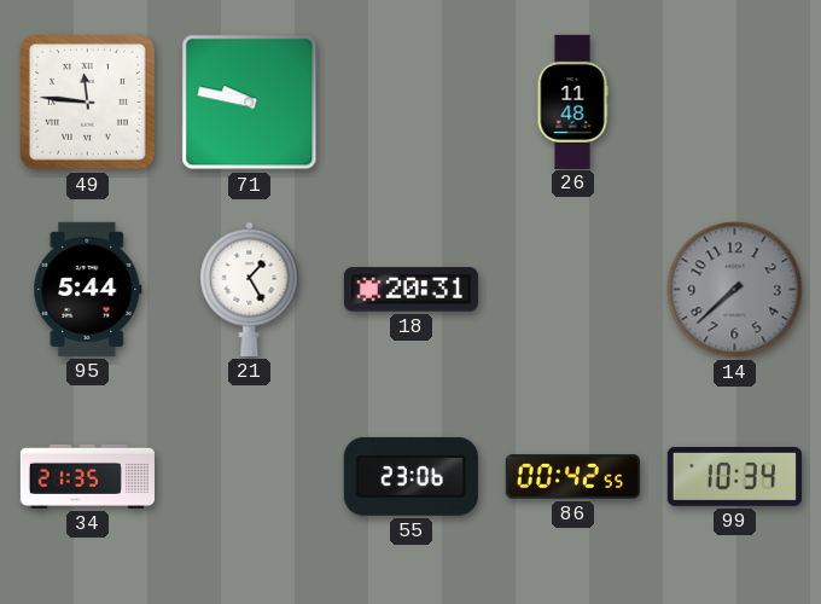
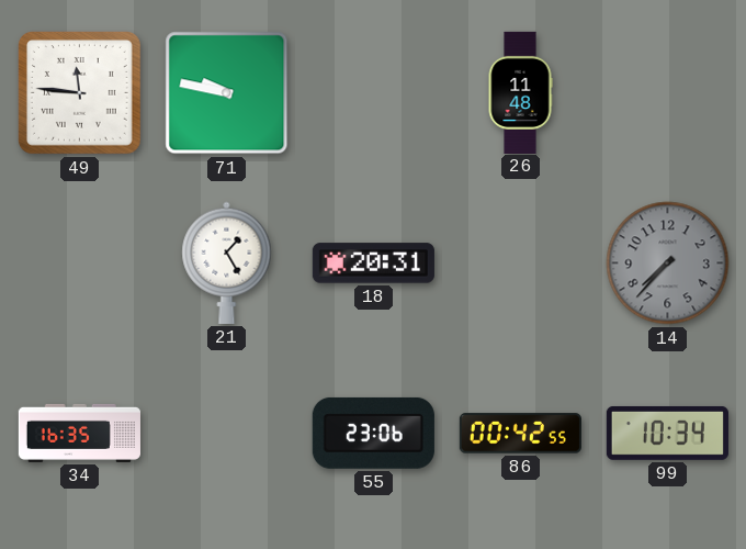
95: 5:44 -> none (88, 289)
14: 7:38 -> 7:37 (668, 264)
34: 21:35 -> 16:35 (79, 433)
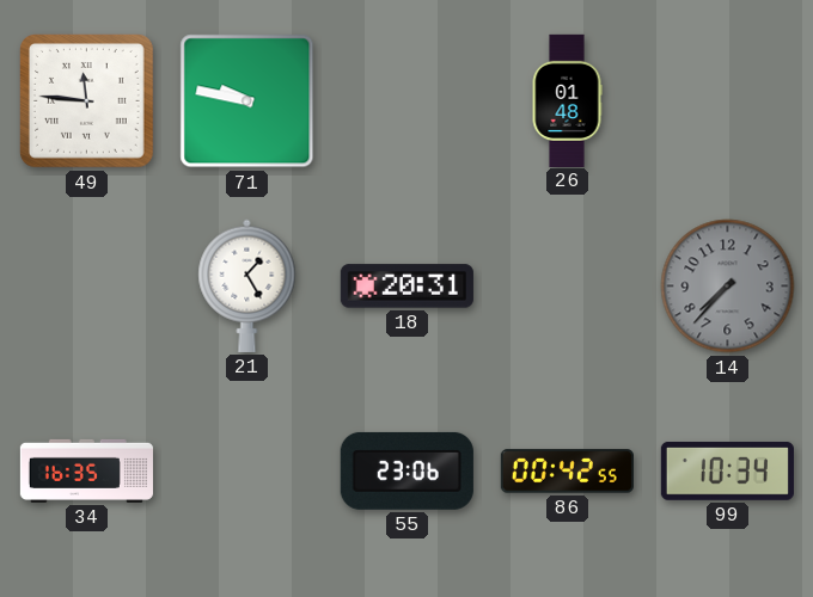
26: 11:48 -> 01:48 (567, 100)
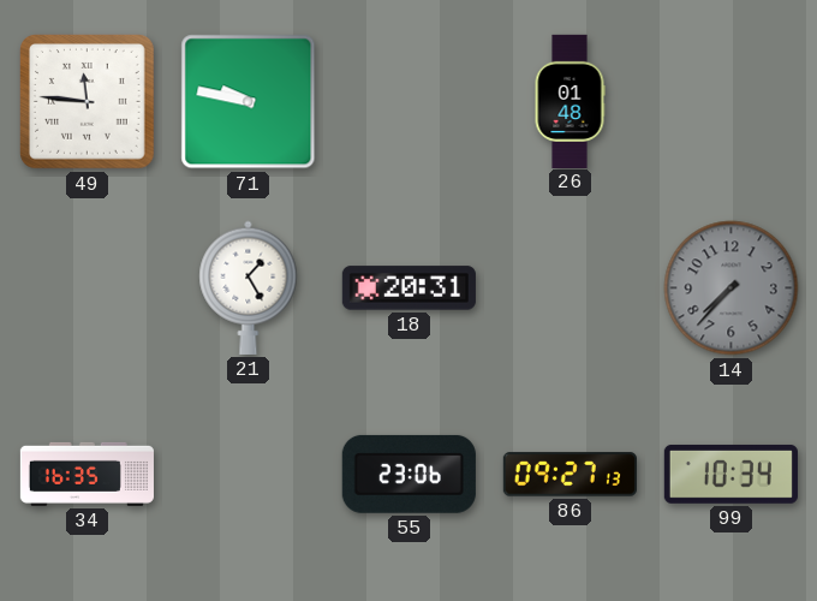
86: 00:42 -> 09:27 (569, 475)
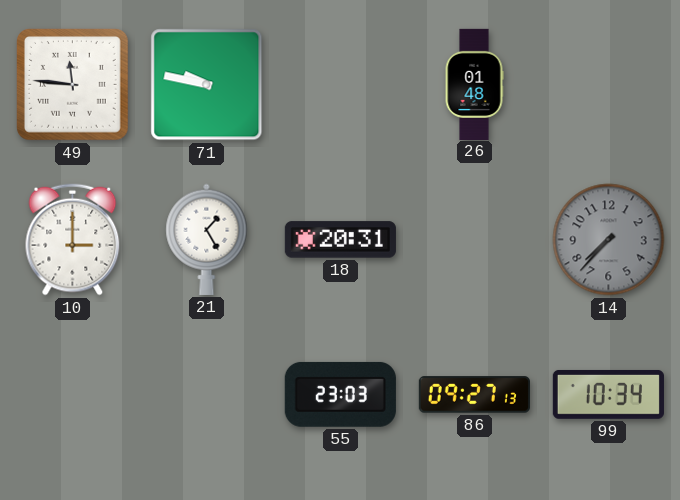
10: none -> 3:00 (73, 240)
34: 16:35 -> none (87, 474)
55: 23:06 -> 23:03 (340, 394)
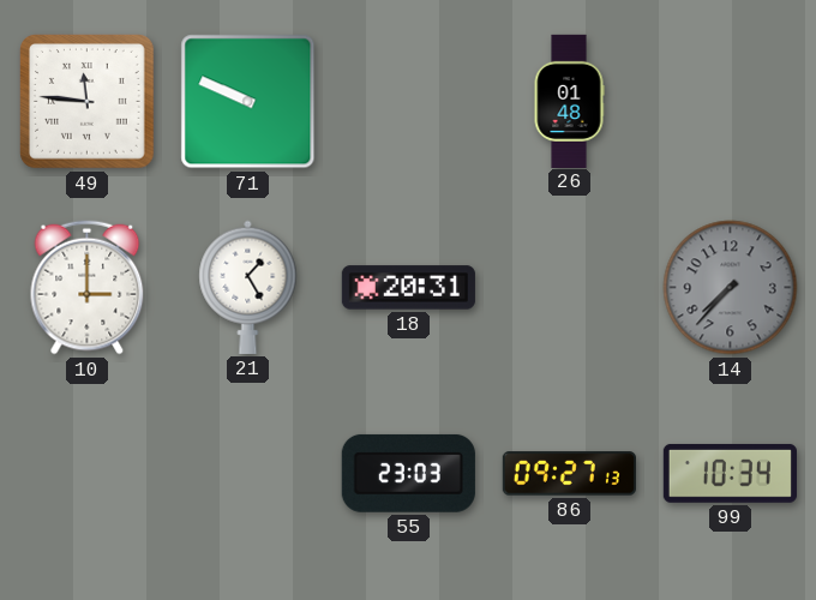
71: 9:47 -> 9:49 (248, 102)
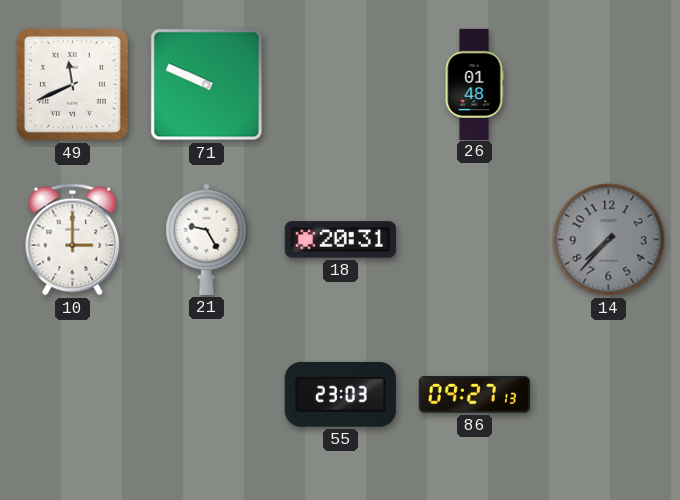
49: 11:46 -> 11:41 (73, 85)
21: 1:25 -> 9:25 (207, 239)
99: 10:34 -> none (730, 473)
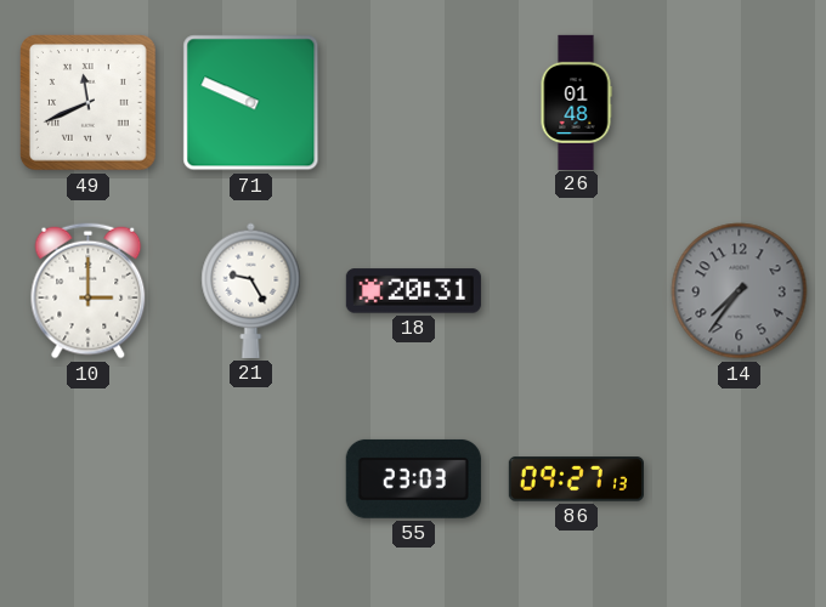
14: 7:37 -> 7:36 (740, 291)
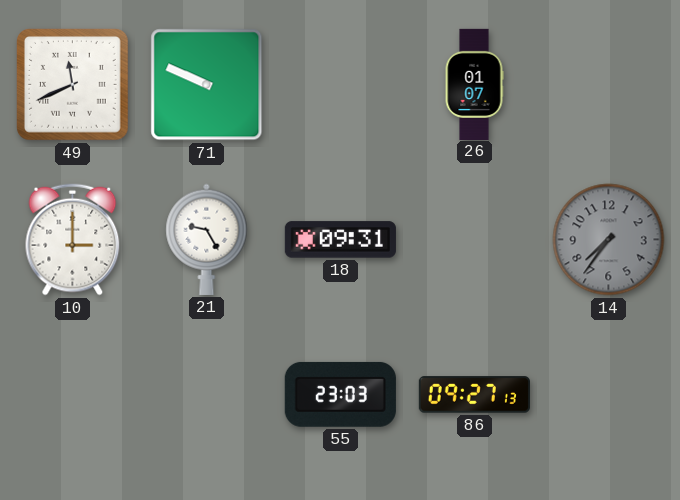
26: 01:48 -> 01:07 (474, 84)
18: 20:31 -> 09:31 (340, 240)
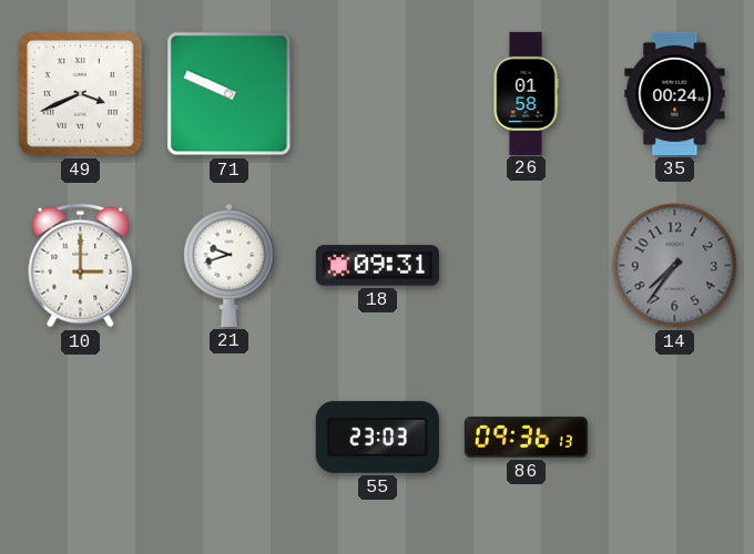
49: 11:41 -> 3:41 (81, 94)
26: 01:07 -> 01:58 (526, 93)
35: none -> 00:24 (675, 93)
21: 9:25 -> 9:42 (230, 265)
86: 09:27 -> 09:36 (526, 438)
